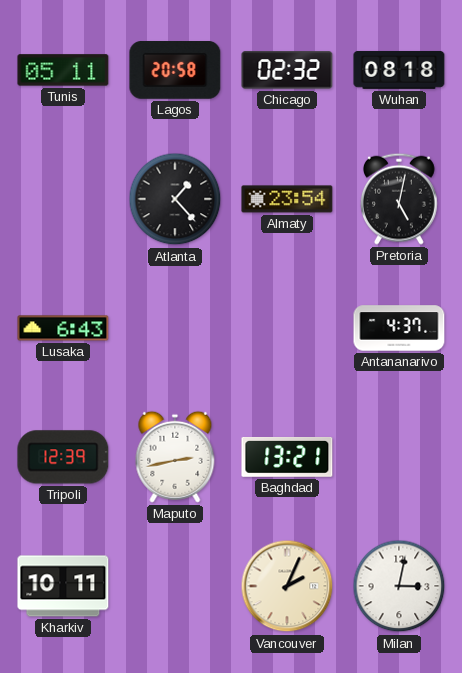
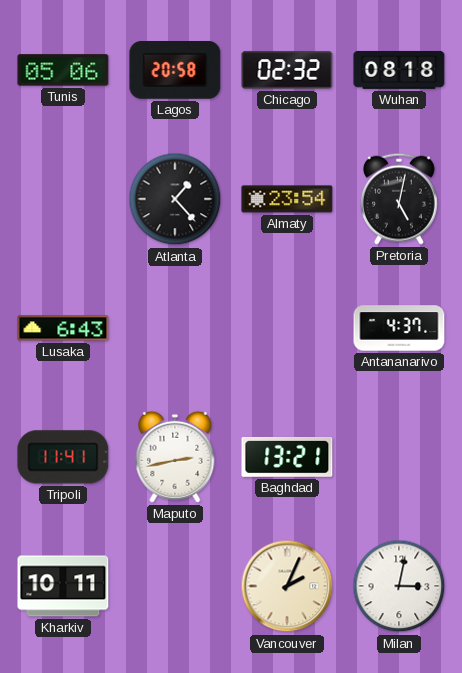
Tunis: 05:11 -> 05:06 (63, 70)
Tripoli: 12:39 -> 11:41 (63, 457)
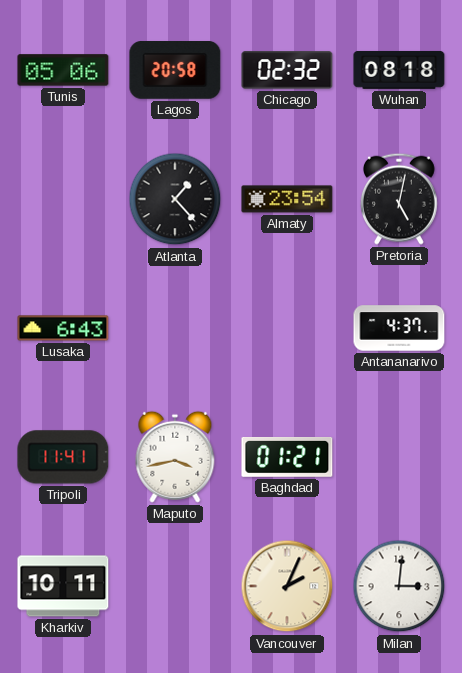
Maputo: 2:43 -> 3:43 (175, 457)
Baghdad: 13:21 -> 01:21 (287, 457)
Milan: 3:02 -> 3:01 (399, 586)
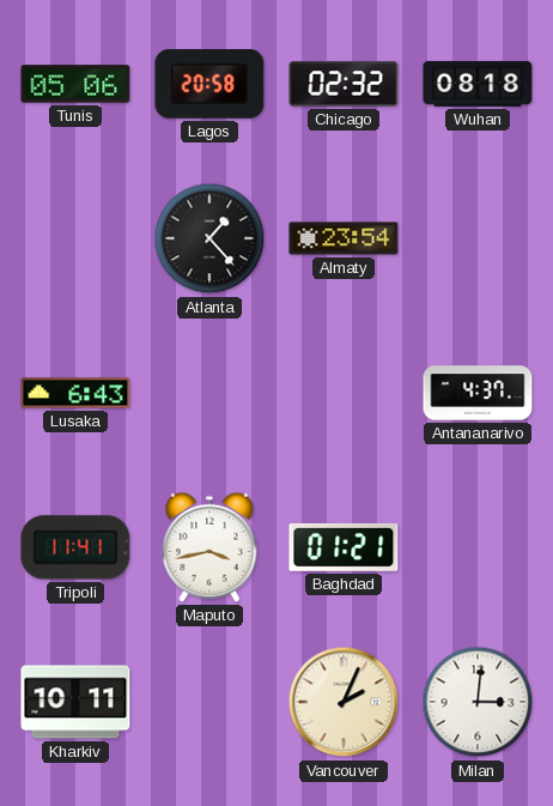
Pretoria: 5:02 -> none (399, 199)
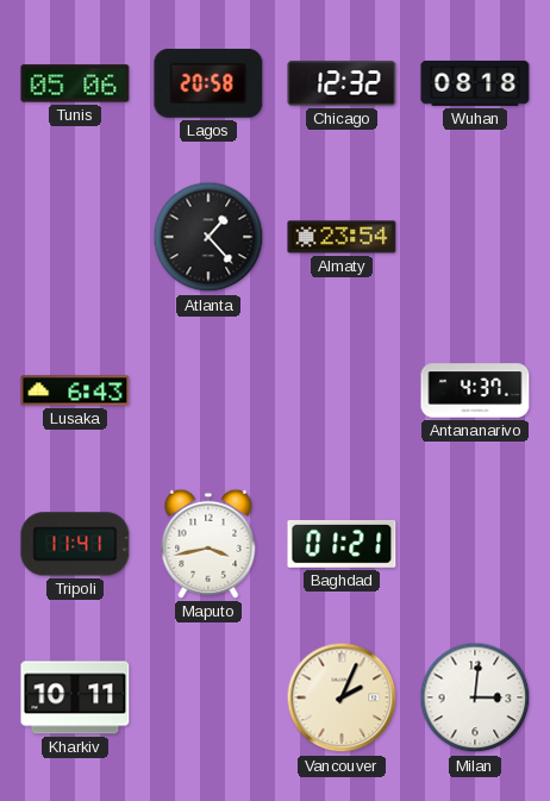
Chicago: 02:32 -> 12:32 (342, 83)
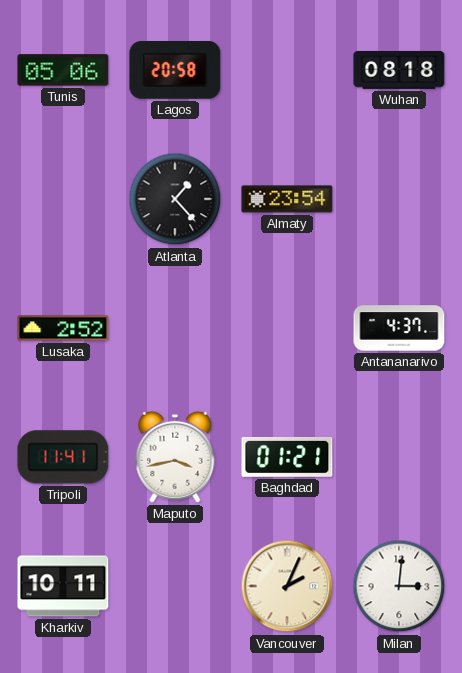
Chicago: 12:32 -> none (342, 83)
Lusaka: 6:43 -> 2:52 (63, 328)
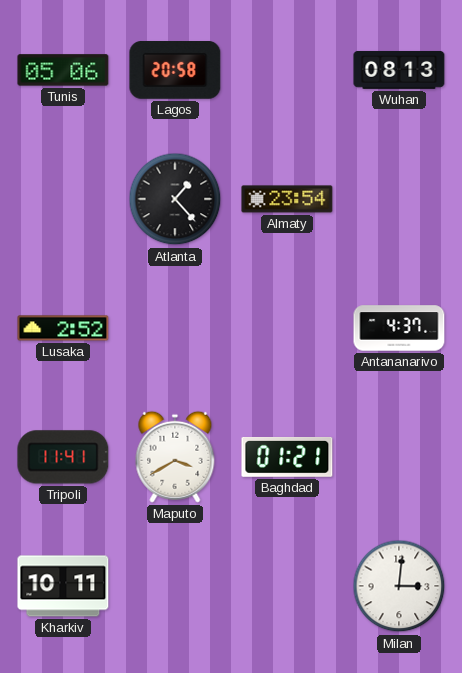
Wuhan: 08:18 -> 08:13 (399, 70)
Maputo: 3:43 -> 3:40 (175, 457)
Vancouver: 2:04 -> none (287, 586)
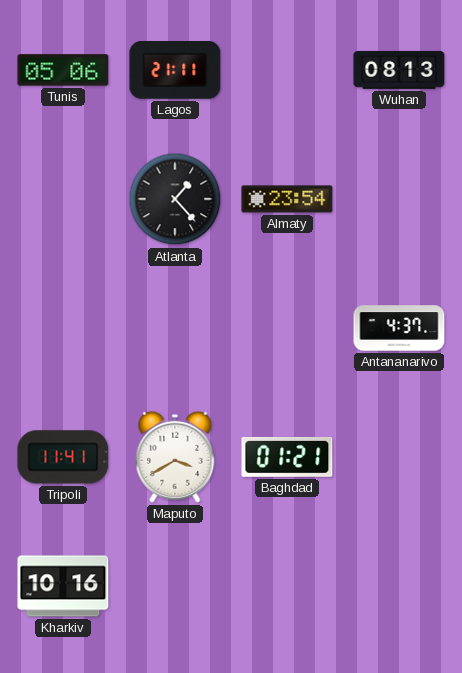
Lagos: 20:58 -> 21:11 (175, 71)
Lusaka: 2:52 -> none (63, 328)
Kharkiv: 10:11 -> 10:16 (63, 586)
Milan: 3:01 -> none (399, 586)
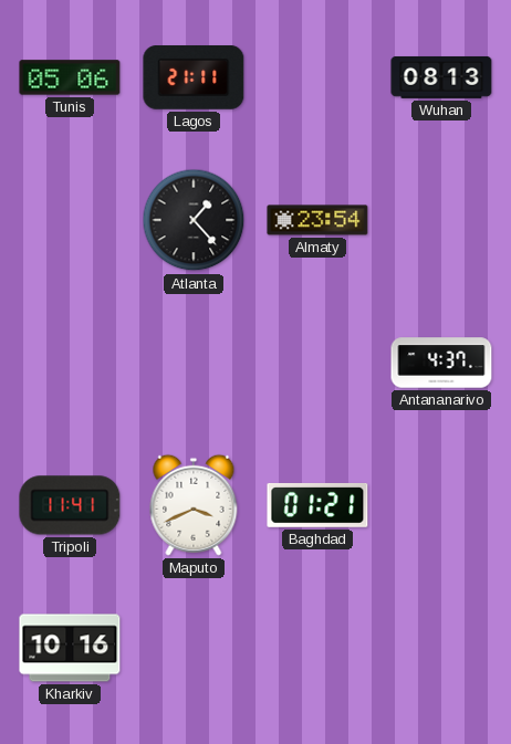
Maputo: 3:40 -> 3:41 (194, 505)
